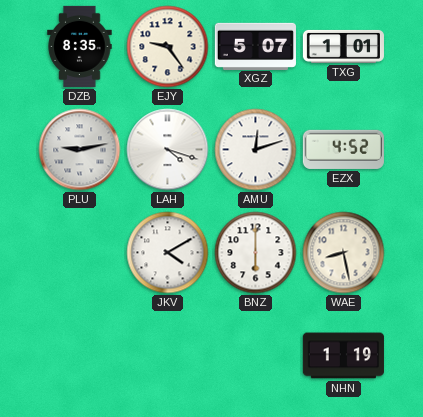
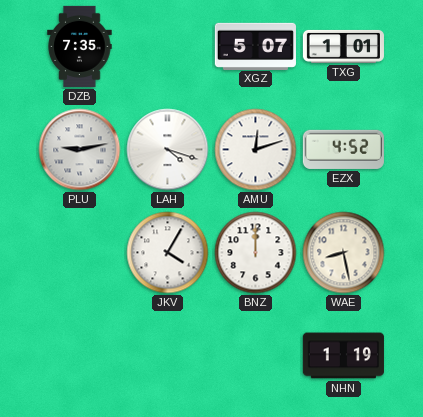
DZB: 8:35 -> 7:35 (80, 46)
EJY: 9:24 -> none (168, 47)
JKV: 4:10 -> 4:05 (168, 253)
BNZ: 6:00 -> 12:00 (256, 253)
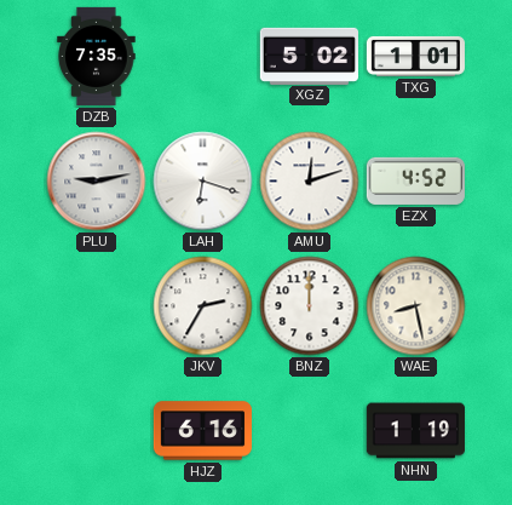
XGZ: 5:07 -> 5:02 (309, 56)
LAH: 4:18 -> 6:18 (203, 182)
JKV: 4:05 -> 2:35 (203, 306)
HJZ: none -> 6:16 (202, 431)
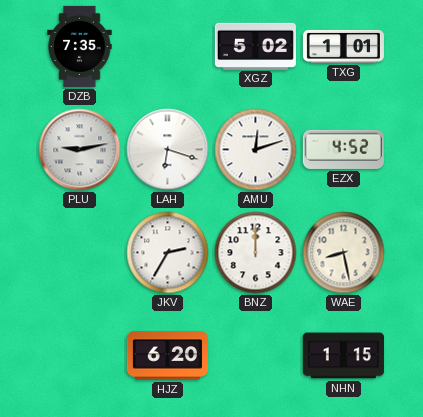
HJZ: 6:16 -> 6:20 (167, 356)
NHN: 1:19 -> 1:15 (343, 356)
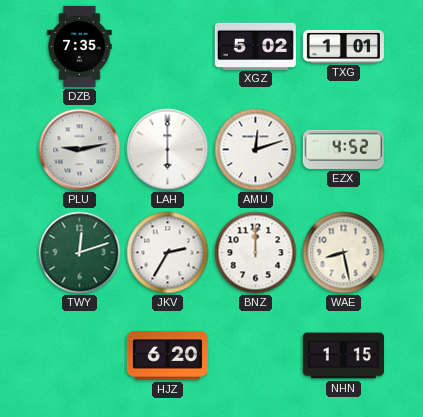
LAH: 6:18 -> 6:00 (168, 150)
TWY: none -> 12:12 (80, 253)
